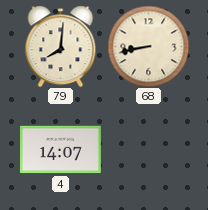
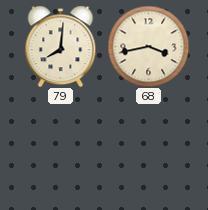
68: 8:43 -> 3:43 (148, 46)
4: 14:07 -> none (60, 150)
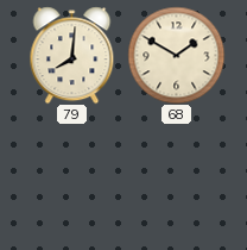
68: 3:43 -> 1:50 (176, 55)
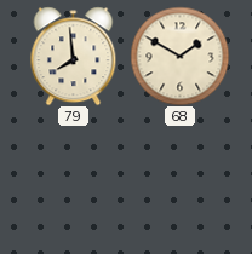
79: 8:01 -> 7:59 (74, 56)
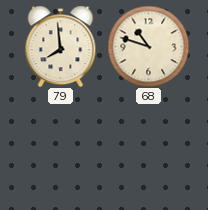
68: 1:50 -> 10:48 (148, 46)
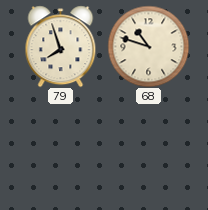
79: 7:59 -> 7:57 (61, 46)
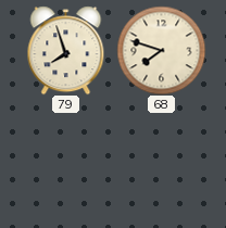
68: 10:48 -> 7:48 (161, 50)
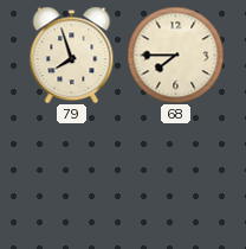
68: 7:48 -> 7:45 (175, 55)
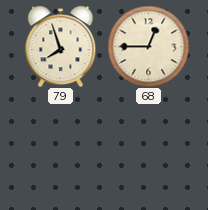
68: 7:45 -> 12:45 (148, 46)
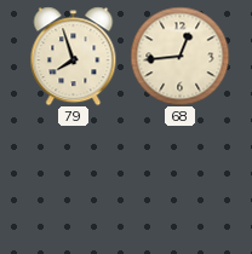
68: 12:45 -> 12:44 (179, 56)
